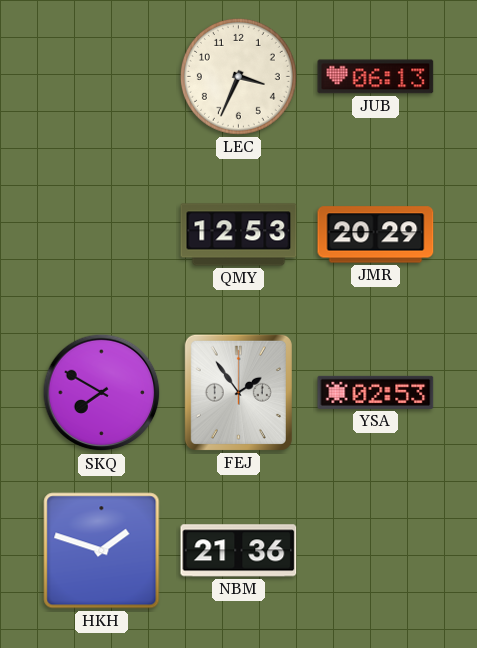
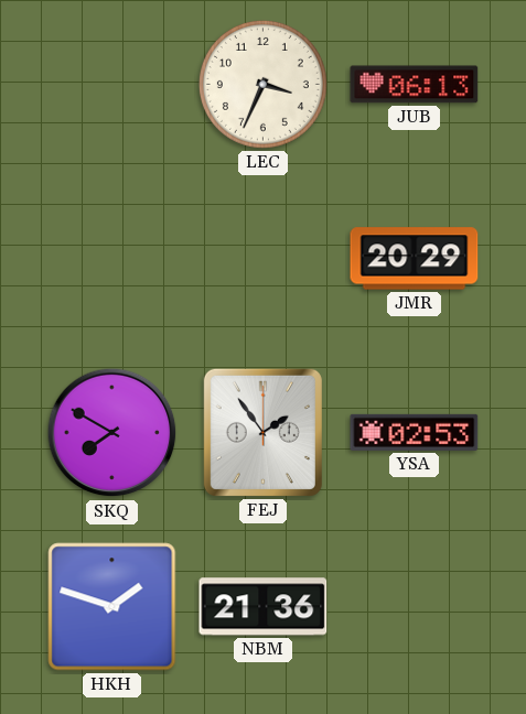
QMY: 12:53 -> none (239, 235)
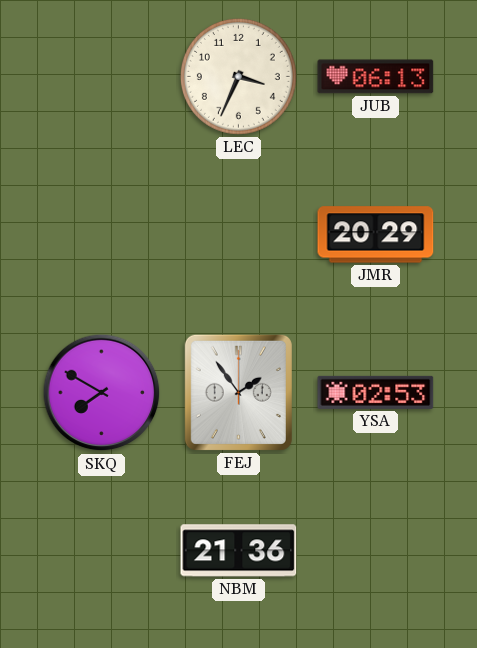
HKH: 1:48 -> none (112, 607)
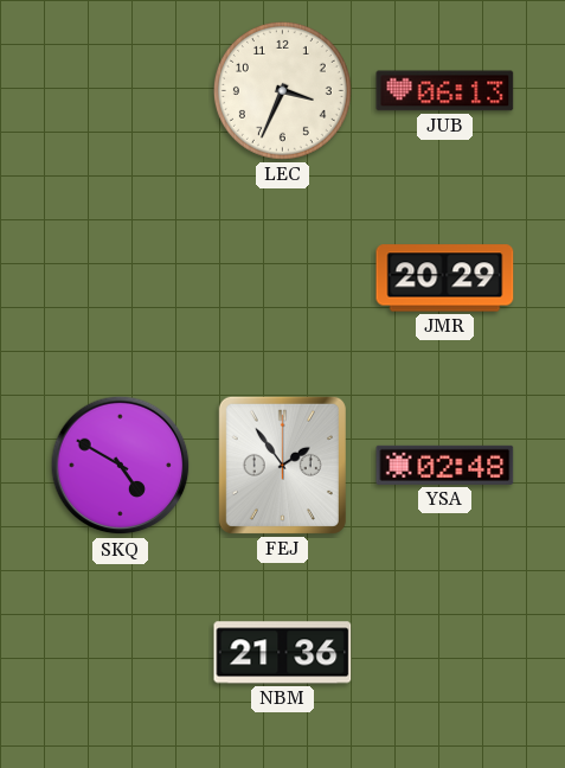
SKQ: 7:50 -> 4:50 (121, 466)
YSA: 02:53 -> 02:48 (445, 465)
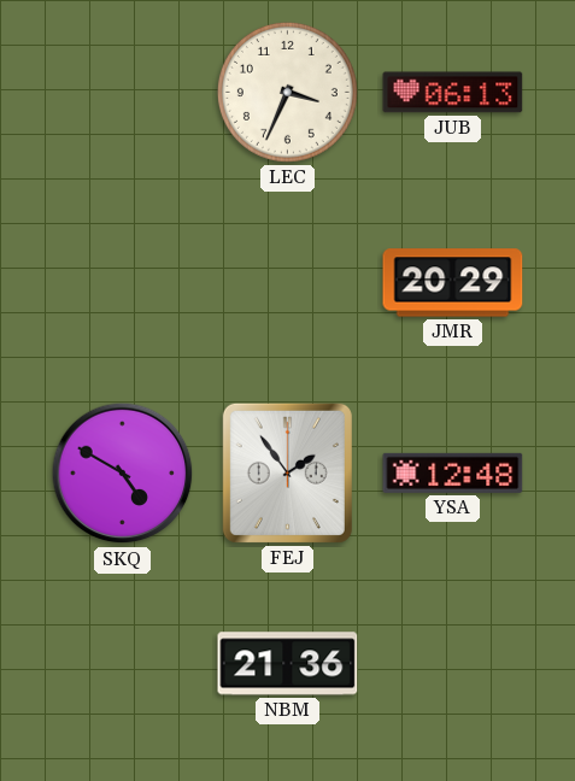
YSA: 02:48 -> 12:48 (453, 472)
